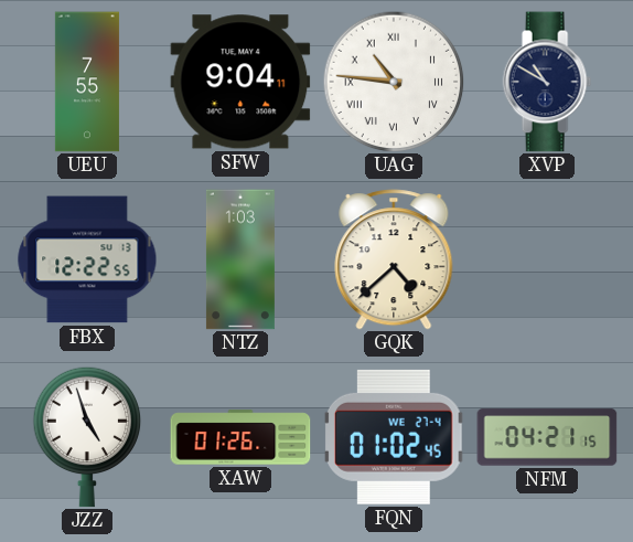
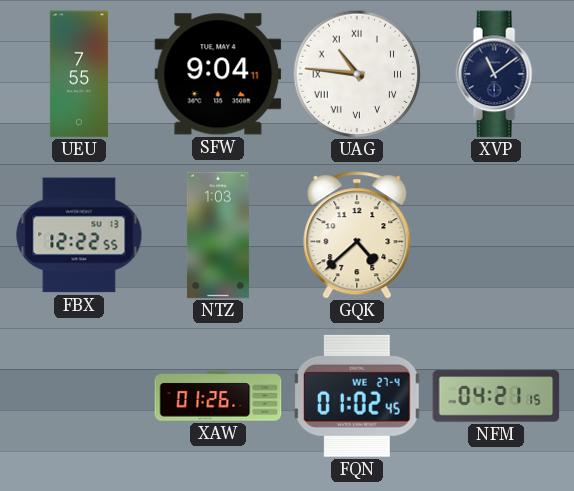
XVP: 10:50 -> 11:09 (496, 74)
JZZ: 4:57 -> none (87, 437)
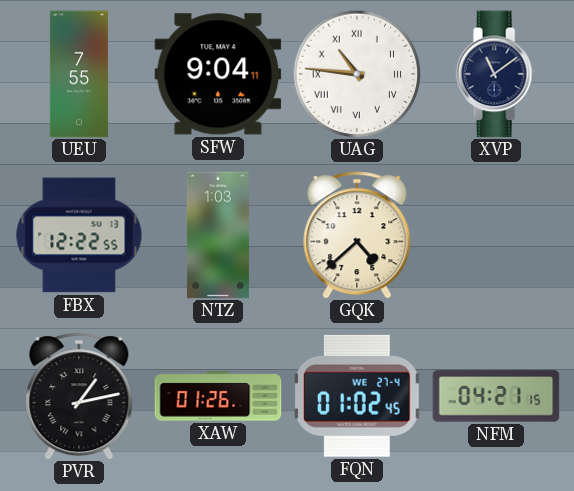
PVR: none -> 1:13 (79, 396)
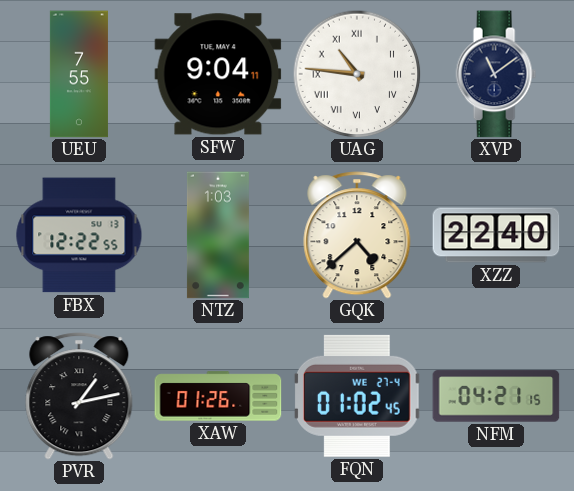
XZZ: none -> 22:40 (496, 235)
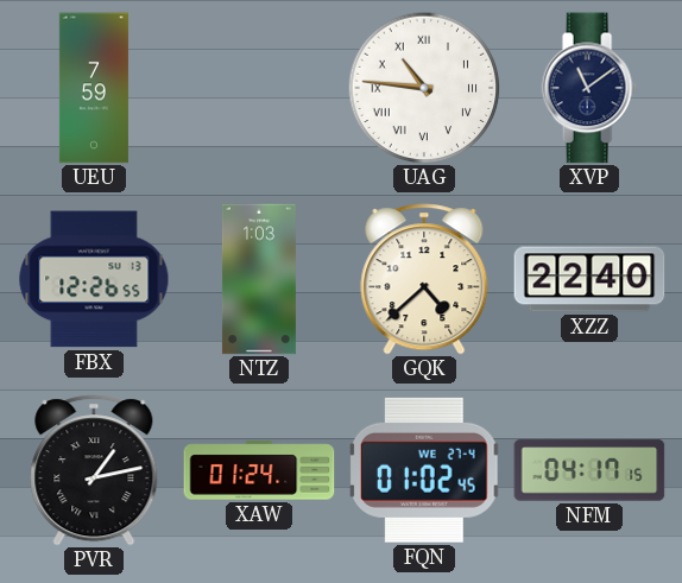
UEU: 7:55 -> 7:59 (94, 88)
SFW: 9:04 -> none (218, 74)
FBX: 12:22 -> 12:26 (94, 279)
XAW: 01:26 -> 01:24 (259, 470)
NFM: 04:21 -> 04:17 (589, 470)
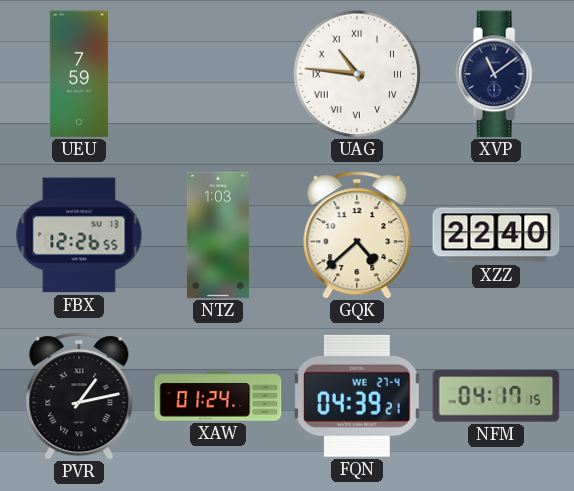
FQN: 01:02 -> 04:39 (357, 396)
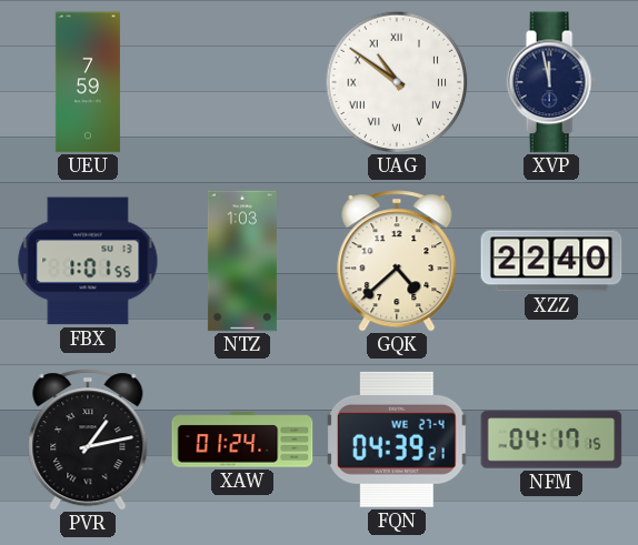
UAG: 10:46 -> 10:51 (397, 82)
XVP: 11:09 -> 11:58 (551, 82)
FBX: 12:26 -> 1:01 (88, 261)
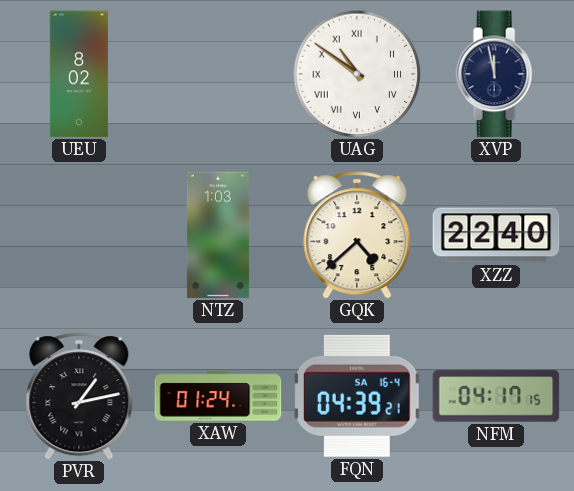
UEU: 7:59 -> 8:02 (79, 74)
FBX: 1:01 -> none (88, 261)
FQN date: WE 27-4 -> SA 16-4 (357, 396)
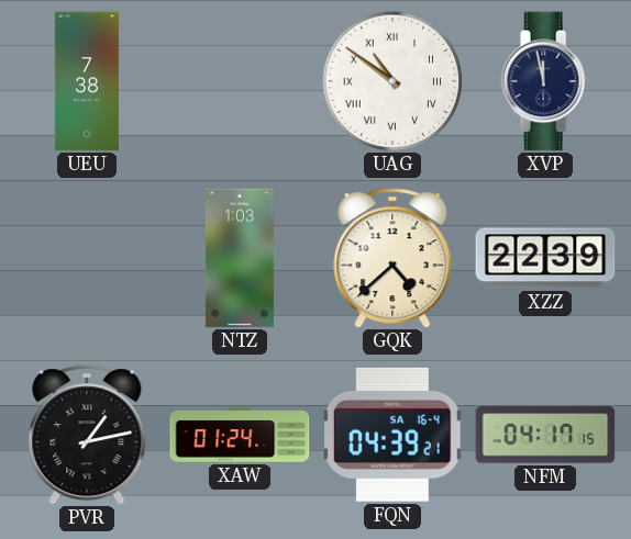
UEU: 8:02 -> 7:38 (87, 81)
XZZ: 22:40 -> 22:39 (545, 258)
